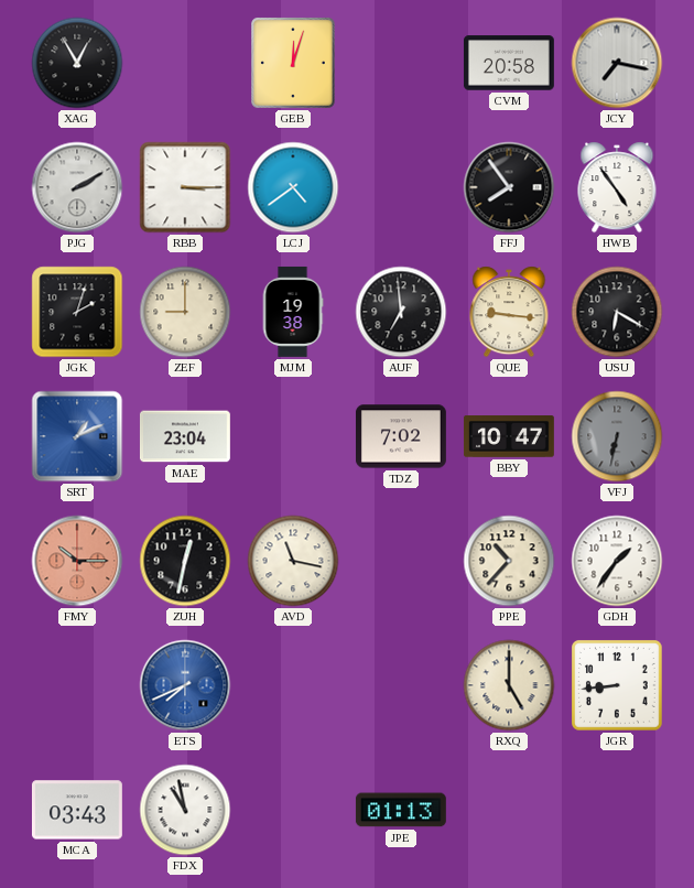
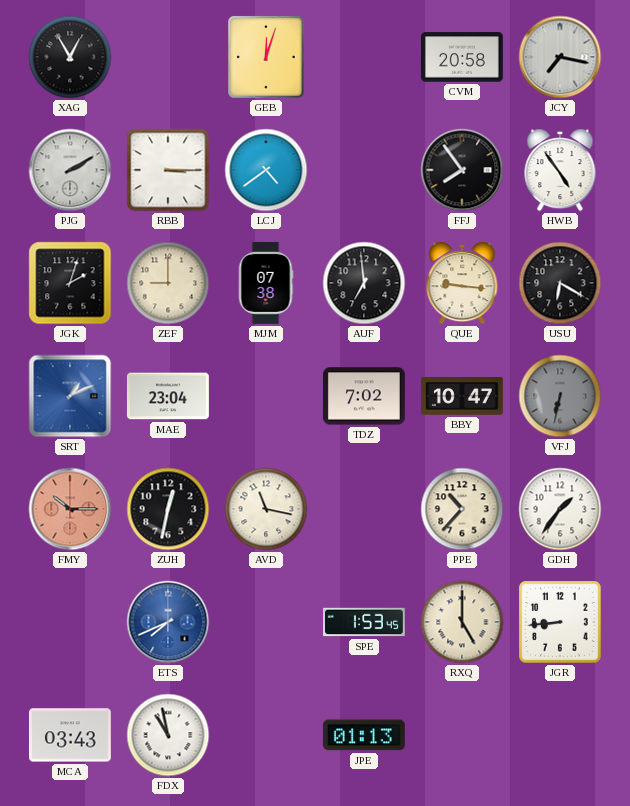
MJM: 19:38 -> 07:38 (266, 283)
SPE: none -> 1:53 (365, 622)
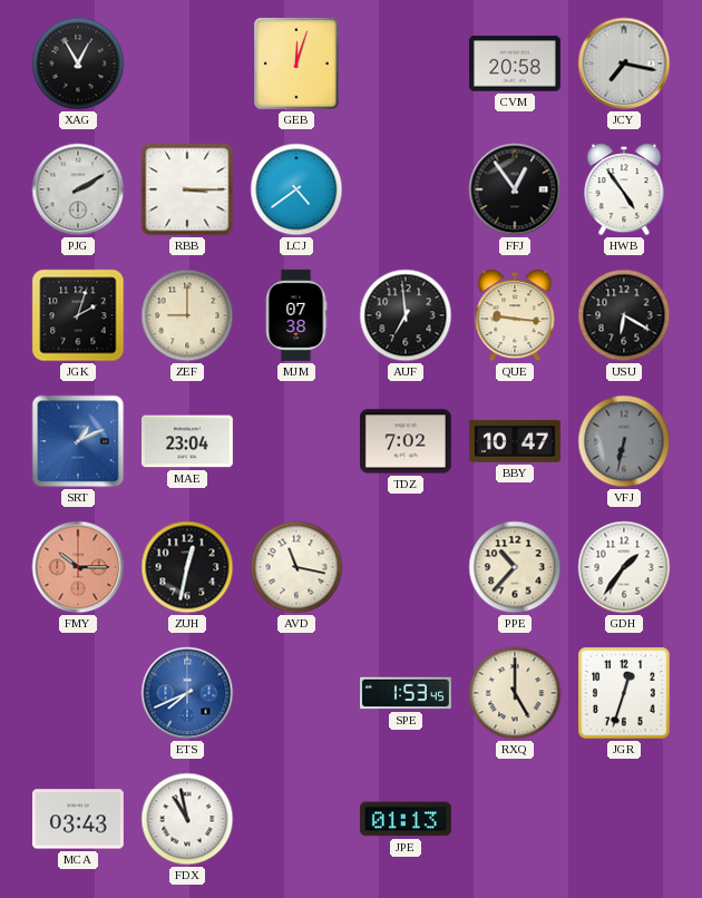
FFJ: 7:54 -> 12:54 (515, 189)
JGR: 8:44 -> 12:33 (625, 694)
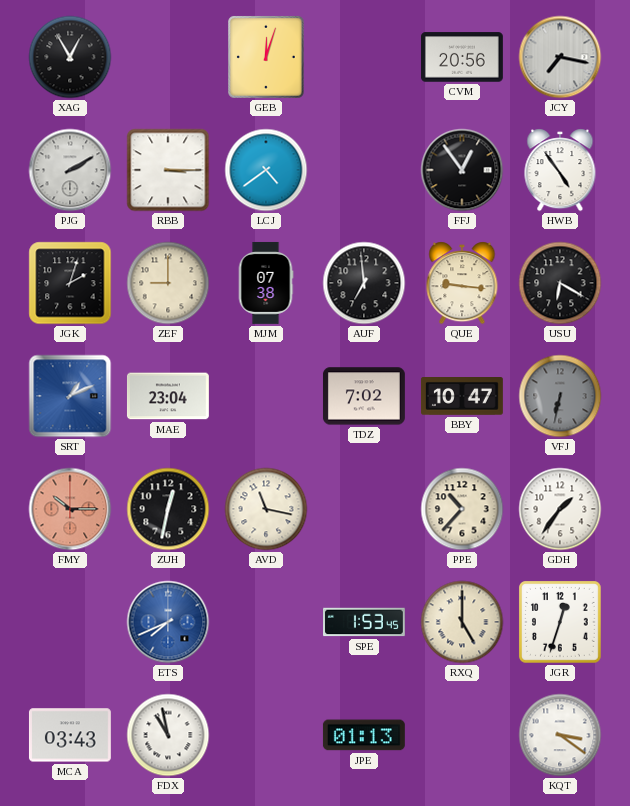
CVM: 20:58 -> 20:56 (462, 57)
KQT: none -> 3:21 (560, 735)
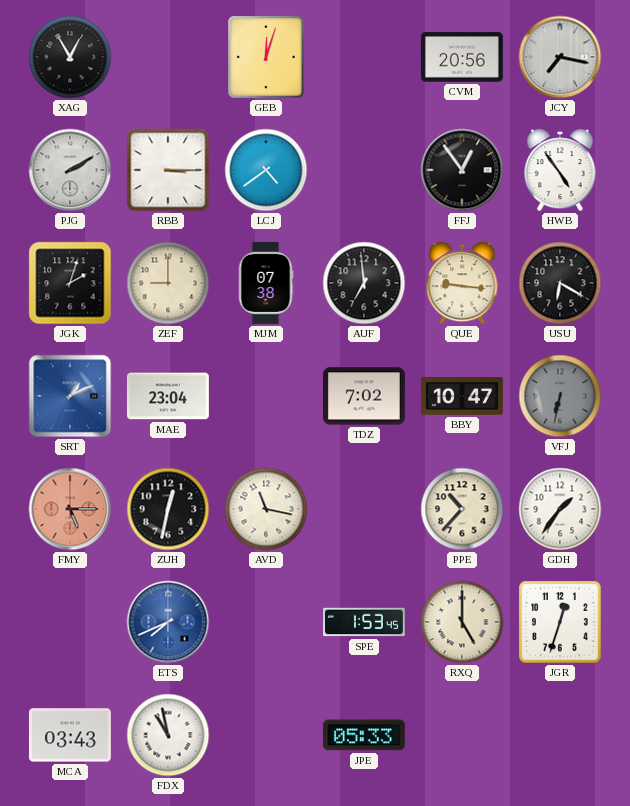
FMY: 10:15 -> 5:15 (70, 509)
JPE: 01:13 -> 05:33 (364, 735)
KQT: 3:21 -> none (560, 735)
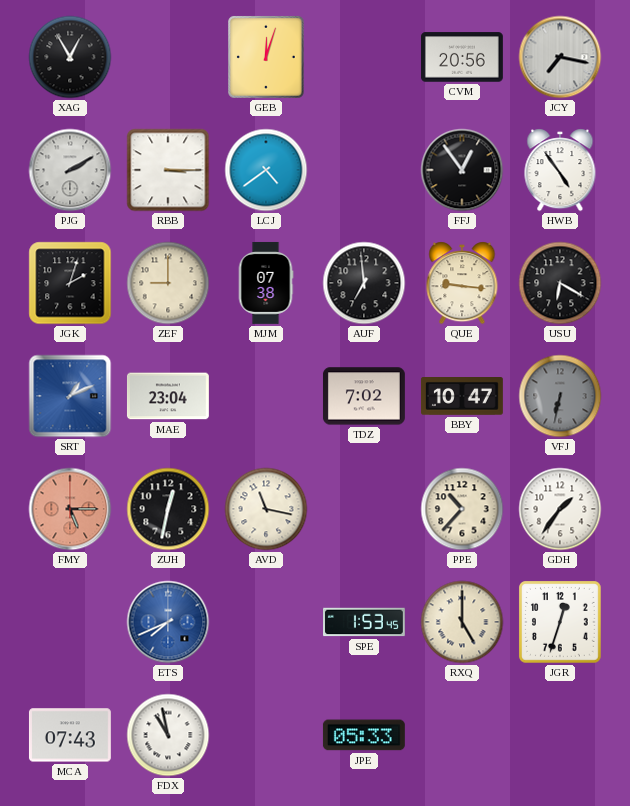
MCA: 03:43 -> 07:43 (70, 735)
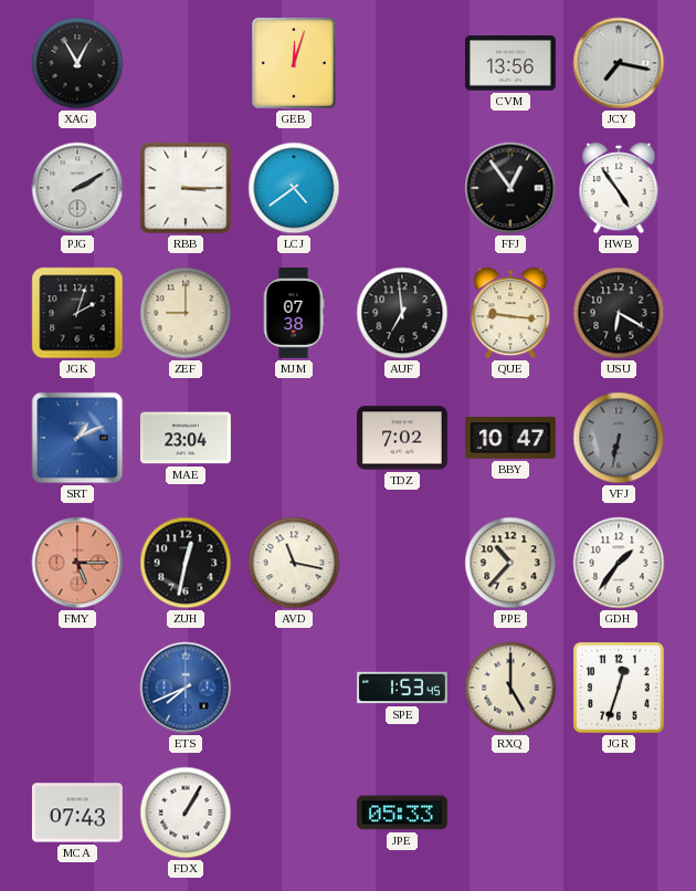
CVM: 20:56 -> 13:56 (510, 63)
FDX: 10:58 -> 1:05 (186, 813)
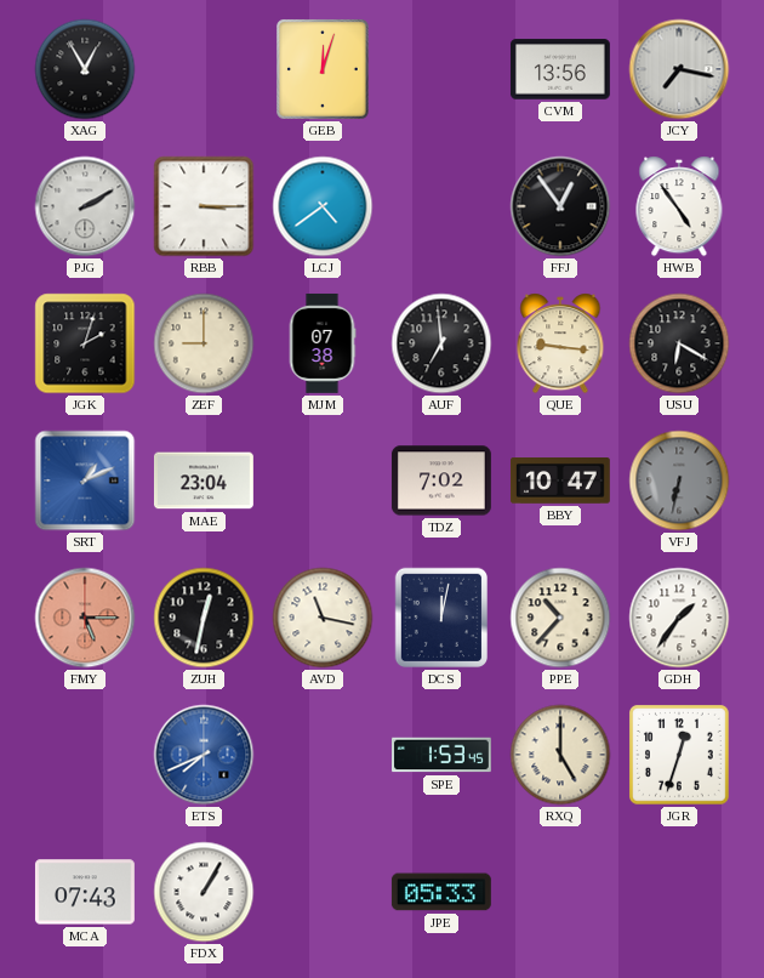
DCS: none -> 12:02 (440, 618)
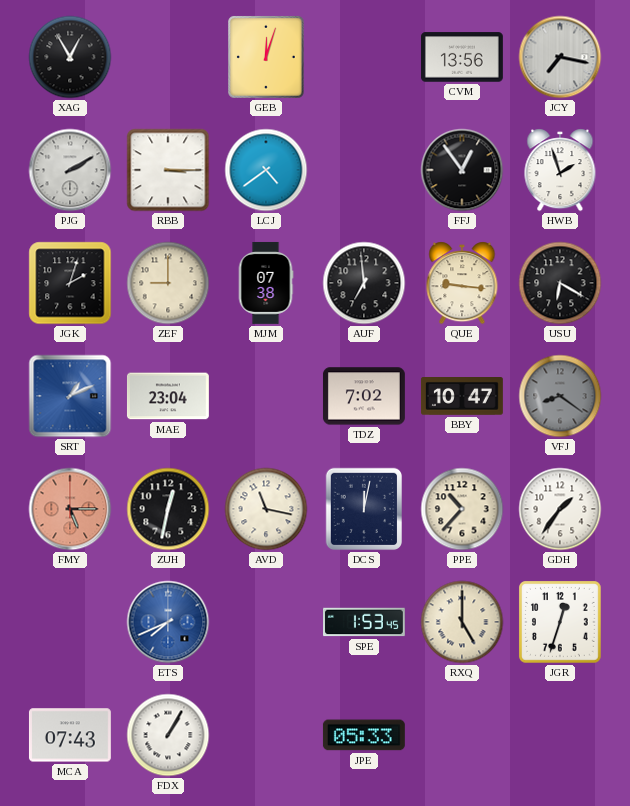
HWB: 4:54 -> 1:57 (560, 170)
VFJ: 6:32 -> 8:21 (560, 396)
